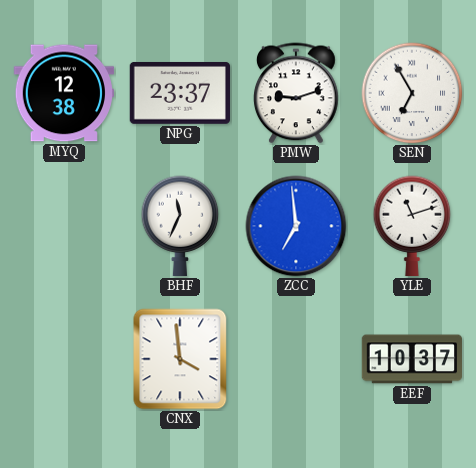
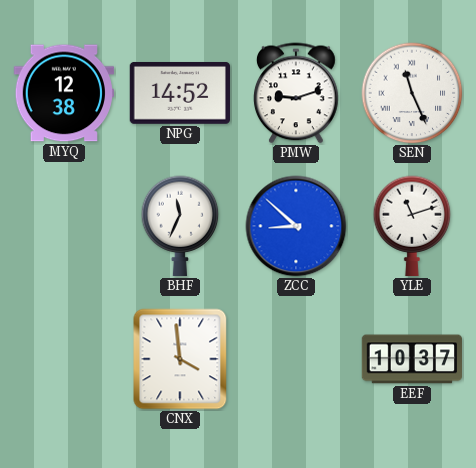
NPG: 23:37 -> 14:52 (179, 93)
SEN: 6:55 -> 11:26 (412, 93)
ZCC: 6:59 -> 8:52 (296, 226)
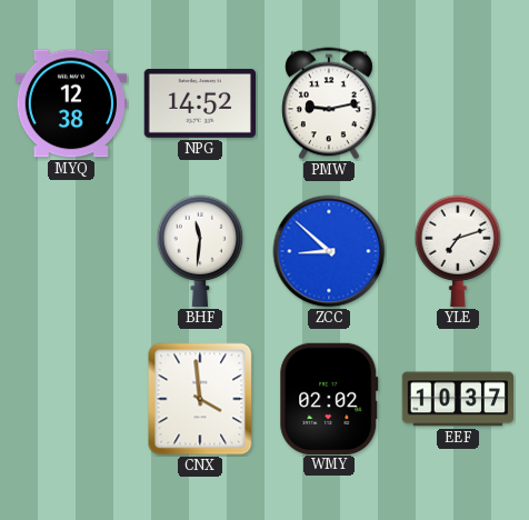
PMW: 9:12 -> 9:13 (330, 103)
SEN: 11:26 -> none (412, 93)
BHF: 11:34 -> 11:31 (200, 251)
YLE: 11:12 -> 7:12 (458, 251)
WMY: none -> 02:02 (329, 398)
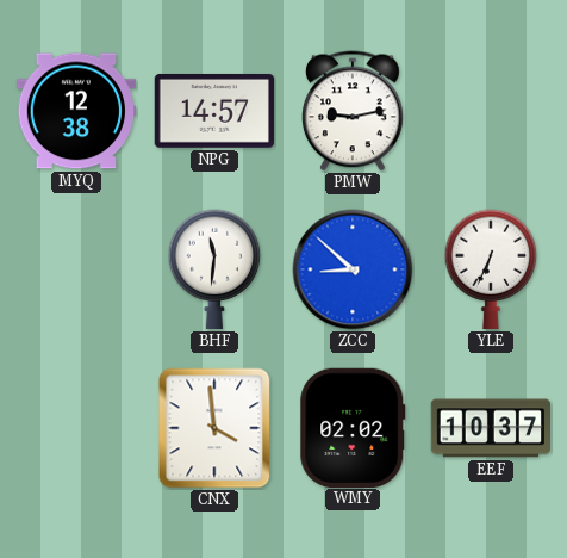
NPG: 14:52 -> 14:57 (213, 111)
YLE: 7:12 -> 6:34 (491, 269)
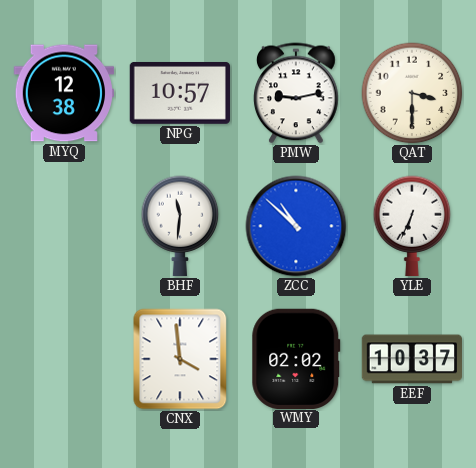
NPG: 14:57 -> 10:57 (179, 93)
QAT: none -> 3:30 (412, 93)
ZCC: 8:52 -> 10:52 (296, 226)
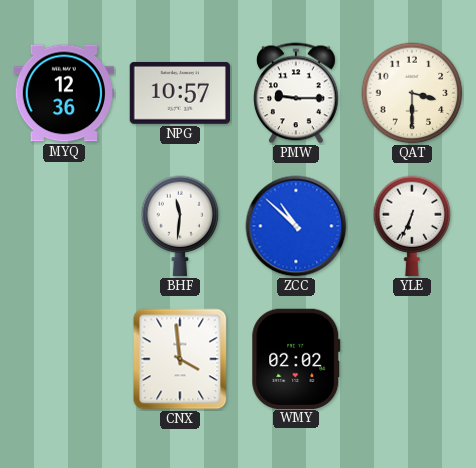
MYQ: 12:38 -> 12:36 (63, 93)
PMW: 9:13 -> 9:15 (297, 93)
EEF: 10:37 -> none (412, 359)
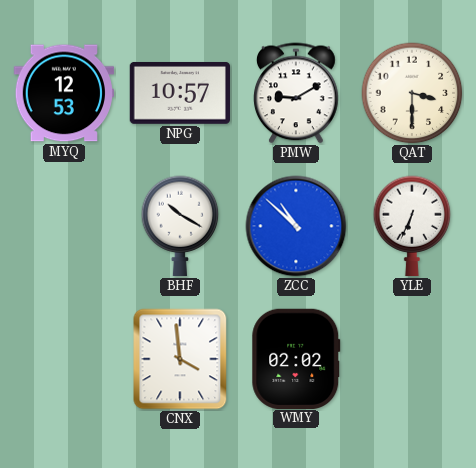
MYQ: 12:36 -> 12:53 (63, 93)
PMW: 9:15 -> 9:10 (297, 93)
BHF: 11:31 -> 10:20 (180, 226)
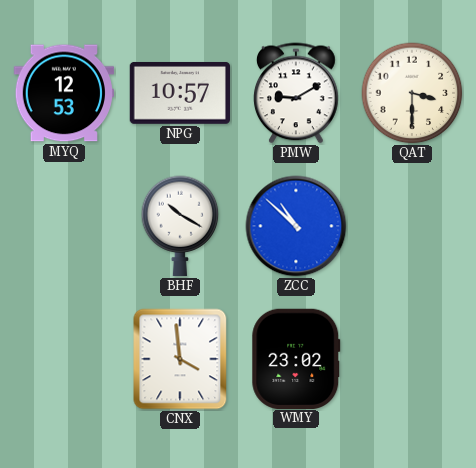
YLE: 6:34 -> none (412, 226)
WMY: 02:02 -> 23:02 (296, 358)
